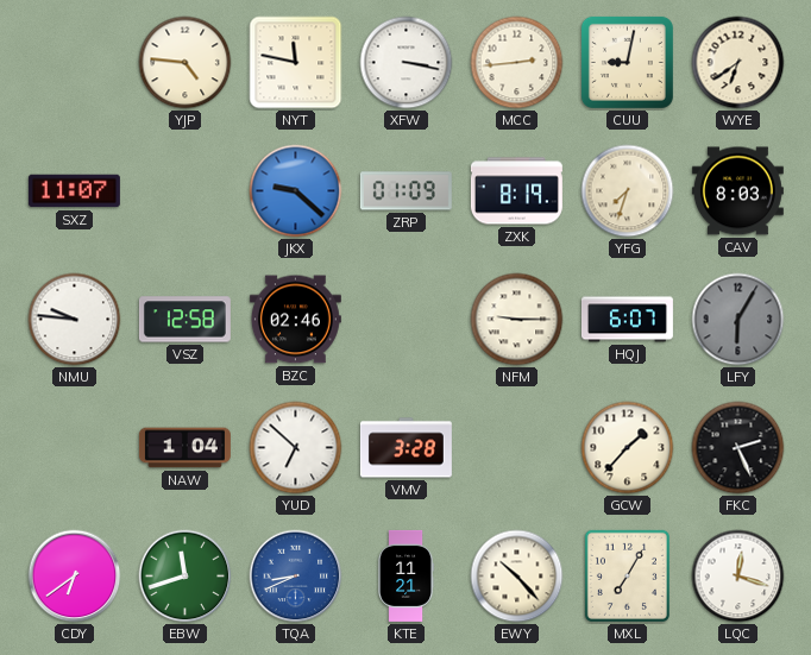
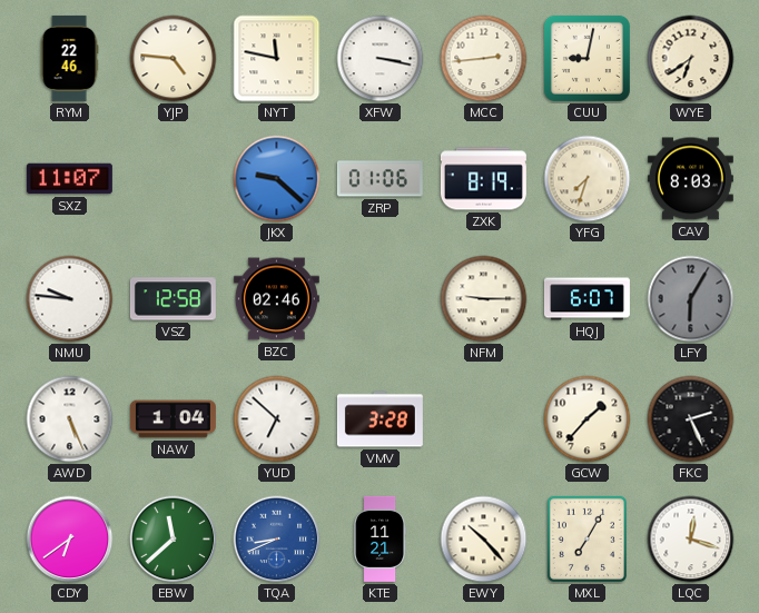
RYM: none -> 22:46 (69, 58)
ZRP: 01:09 -> 01:06 (379, 179)
AWD: none -> 5:26 (70, 419)
EBW: 11:42 -> 11:38 (174, 540)
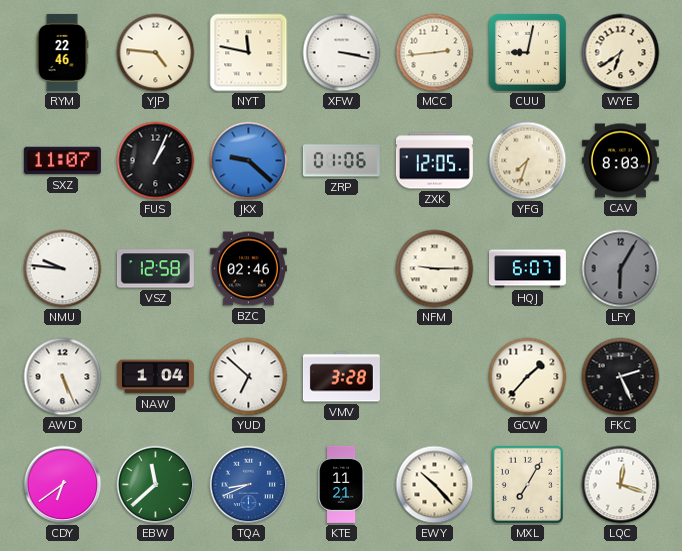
FUS: none -> 1:04 (156, 161)
ZXK: 8:19 -> 12:05 (434, 161)
